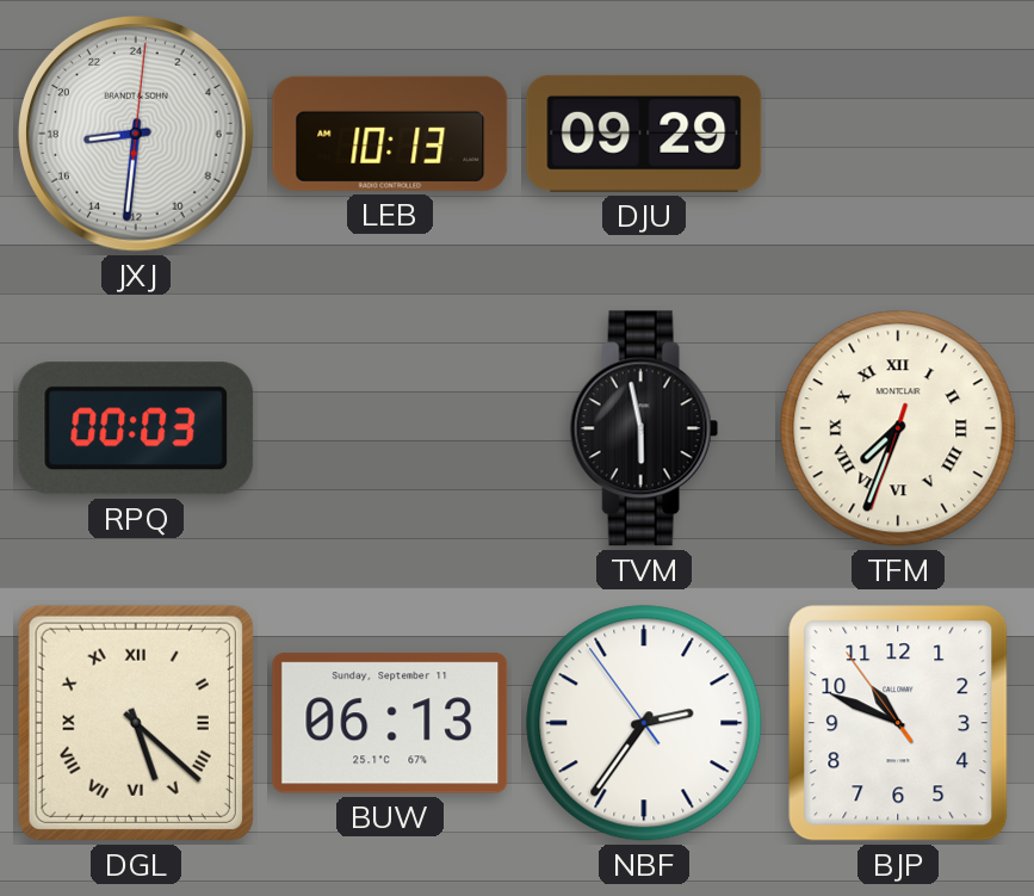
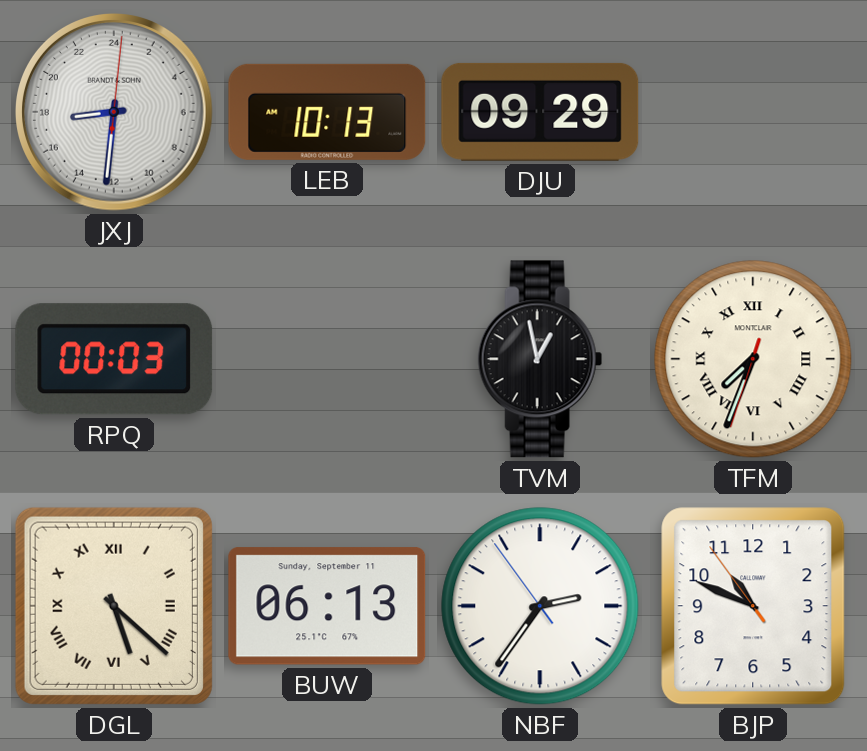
TVM: 5:58 -> 12:58 (540, 359)
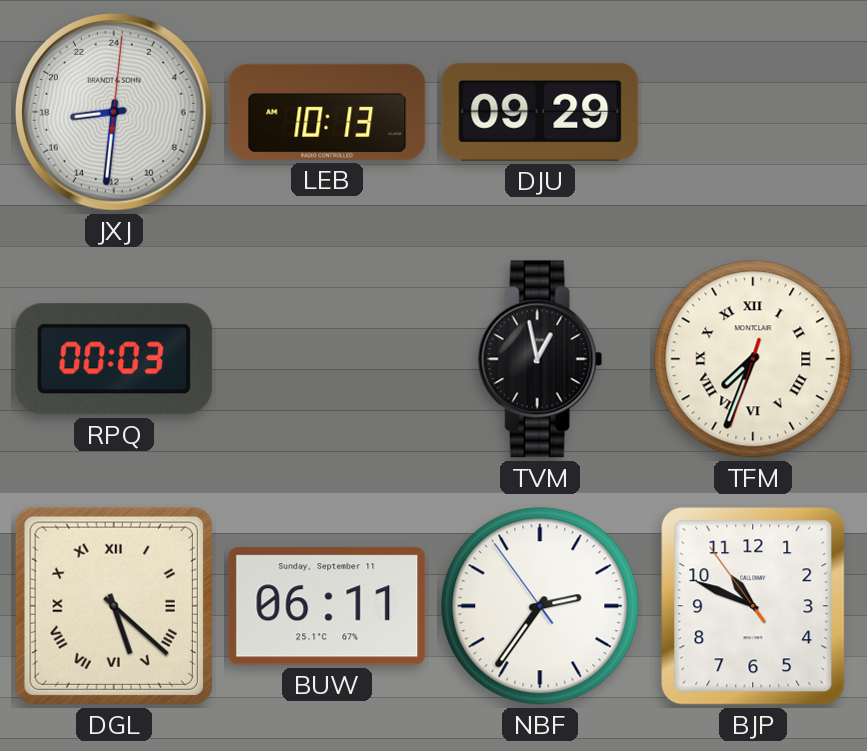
BUW: 06:13 -> 06:11 (327, 606)
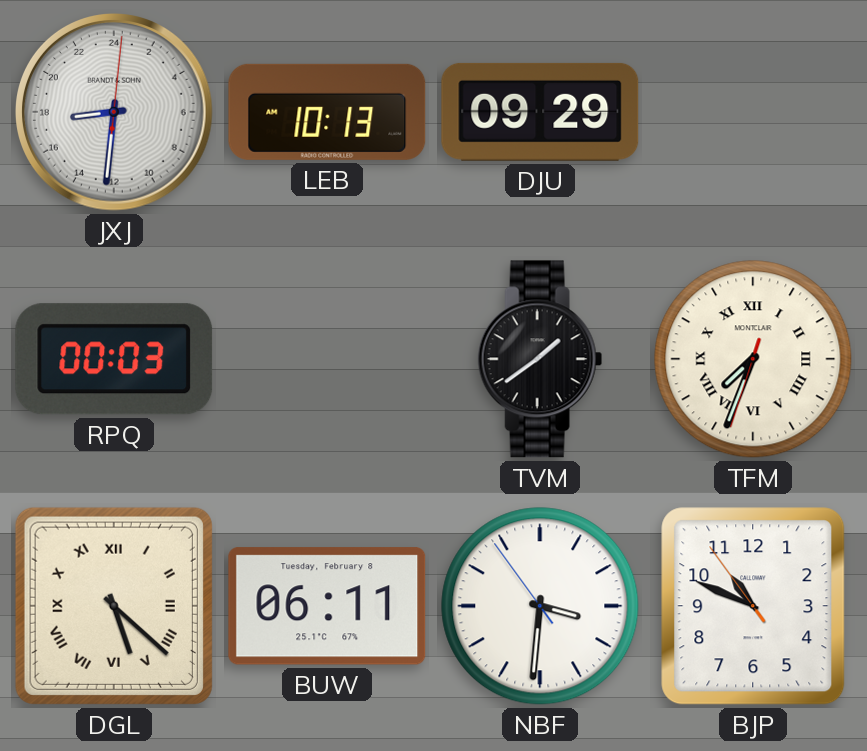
TVM: 12:58 -> 1:39 (540, 359)
BUW date: Sunday, September 11 -> Tuesday, February 8 (327, 606)
NBF: 2:35 -> 3:30 (540, 606)
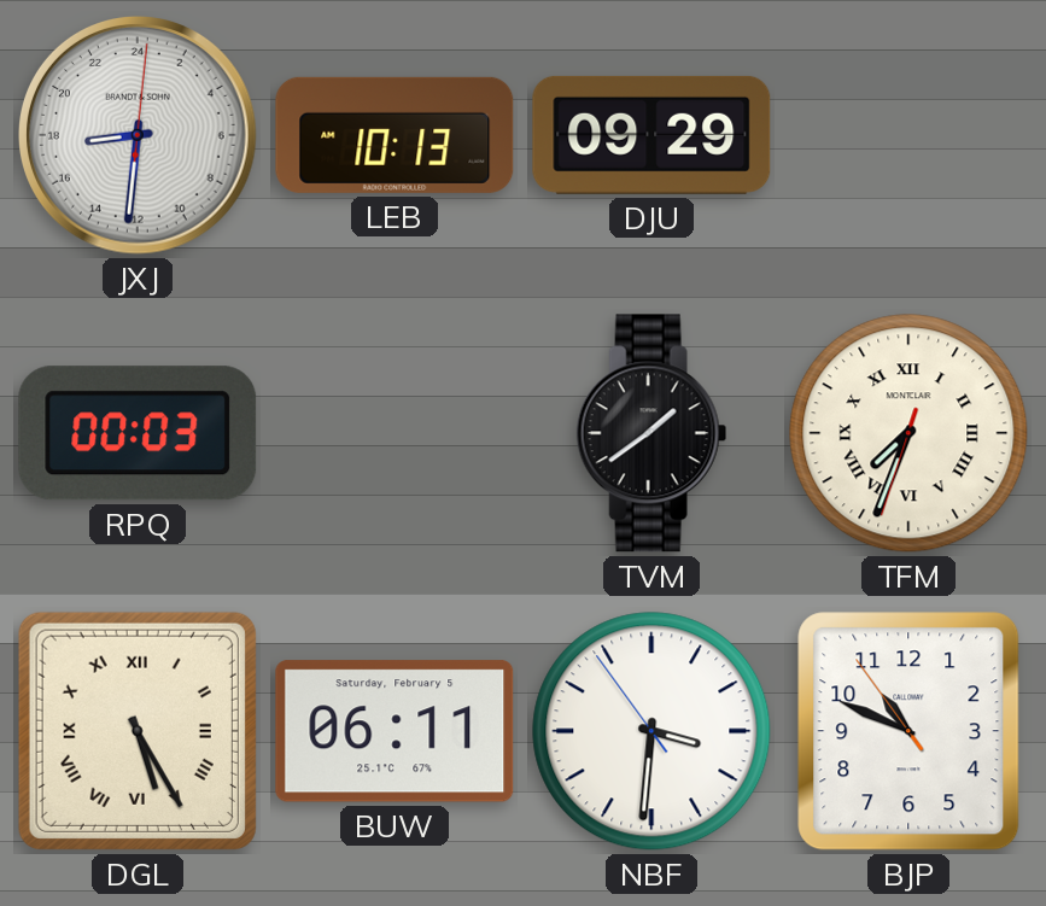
DGL: 5:22 -> 5:25 (138, 731)
BUW date: Tuesday, February 8 -> Saturday, February 5 (395, 731)
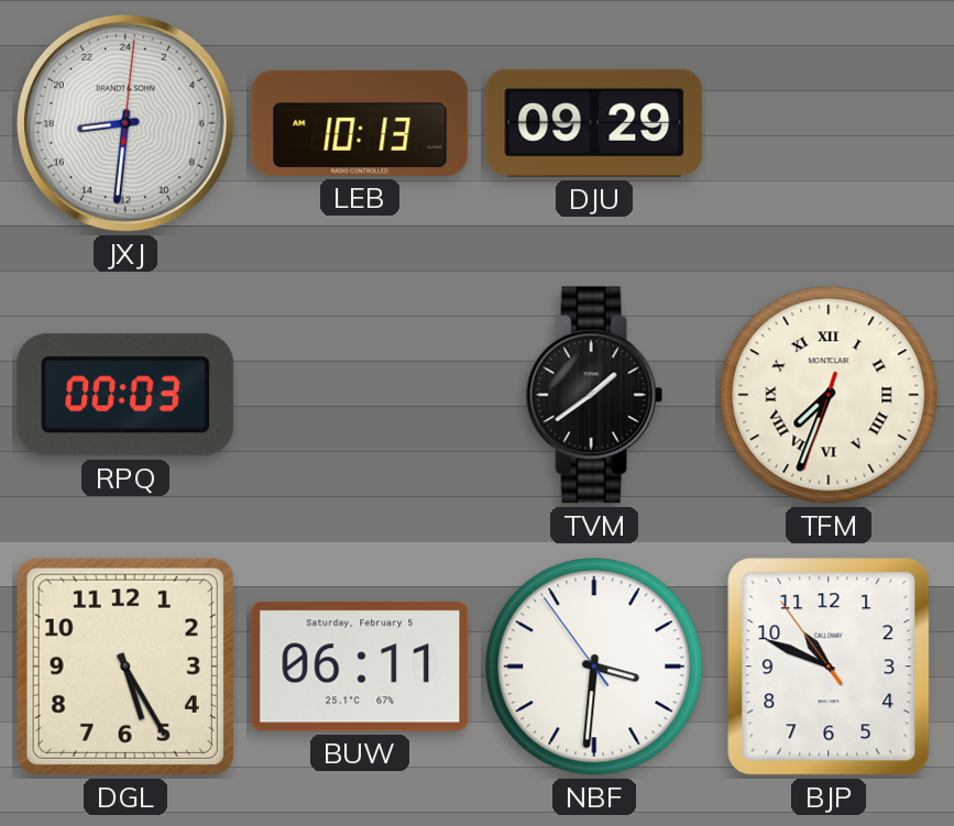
DGL numerals: Roman -> Arabic (125, 667)
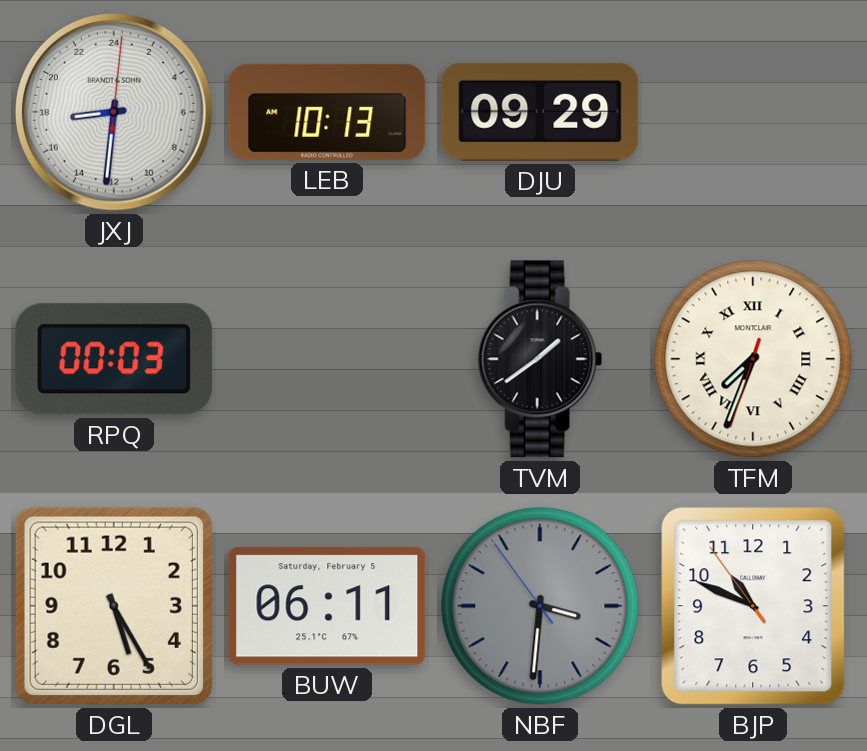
NBF dial: white -> grey (540, 606)
